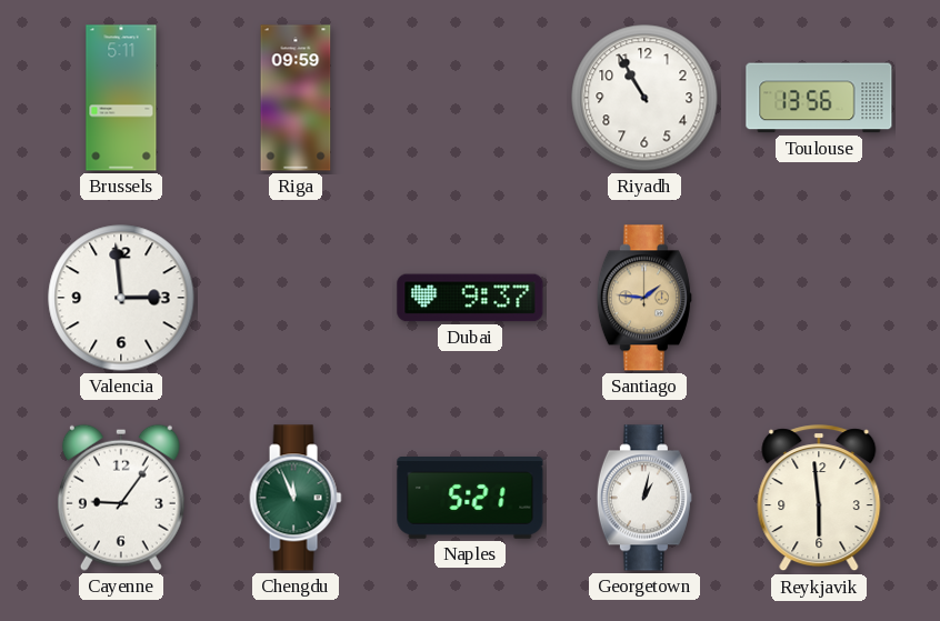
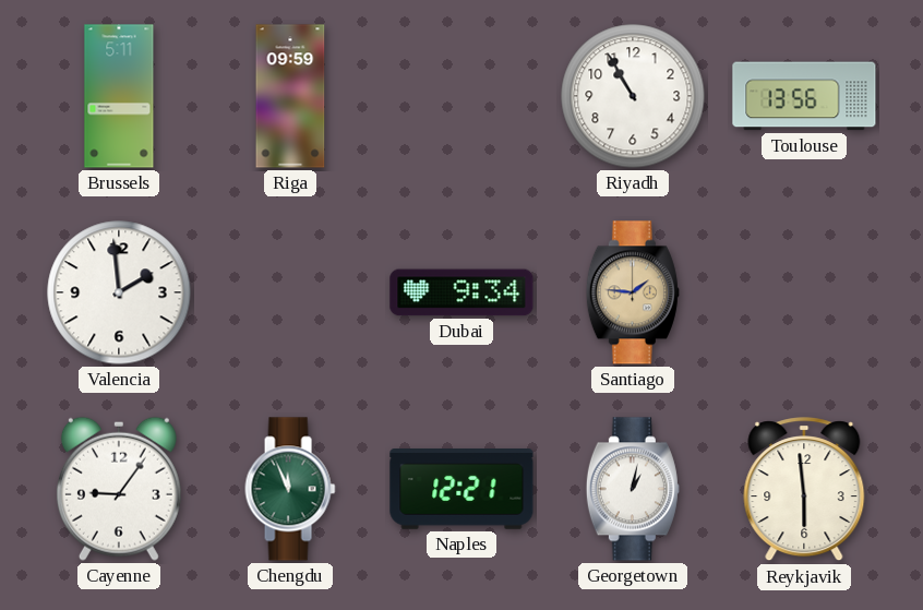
Valencia: 2:59 -> 1:59 (119, 292)
Dubai: 9:37 -> 9:34 (461, 292)
Naples: 5:21 -> 12:21 (461, 490)
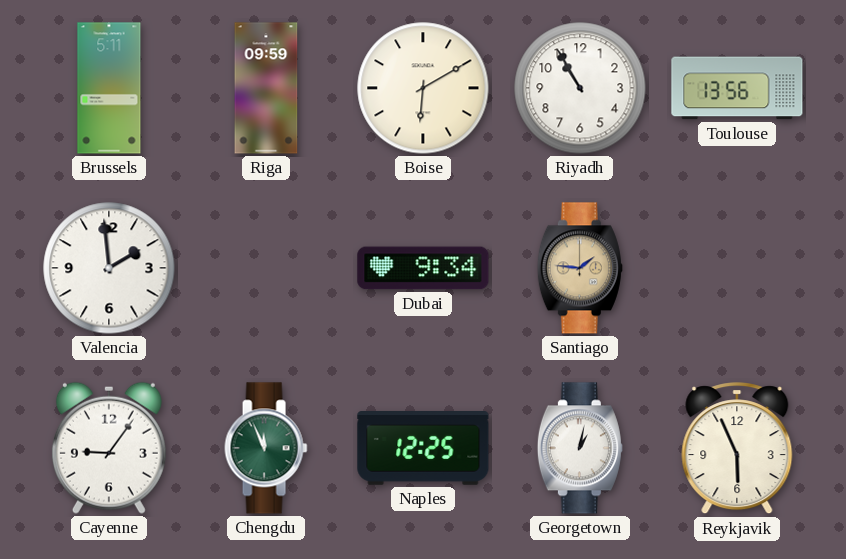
Boise: none -> 6:10 (423, 88)
Naples: 12:21 -> 12:25 (423, 449)
Reykjavik: 5:59 -> 5:56 (737, 449)
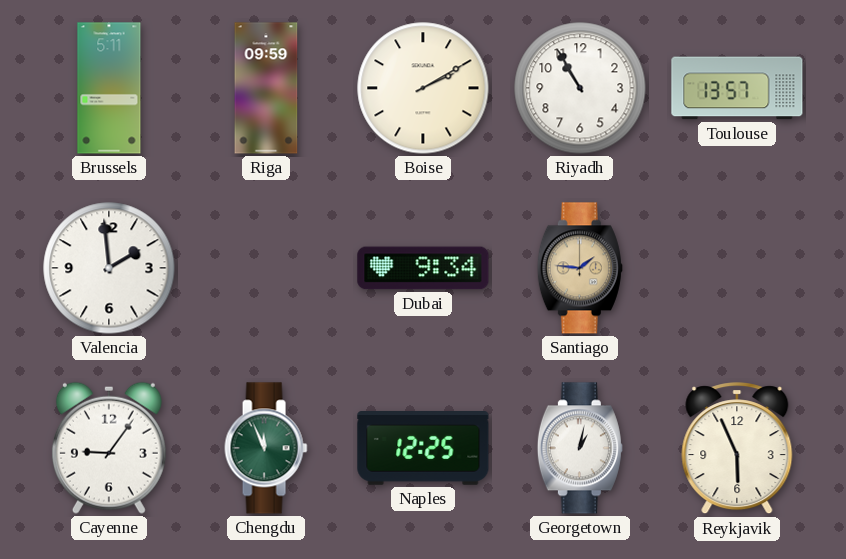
Boise: 6:10 -> 2:10 (423, 88)
Toulouse: 13:56 -> 13:57 (737, 88)
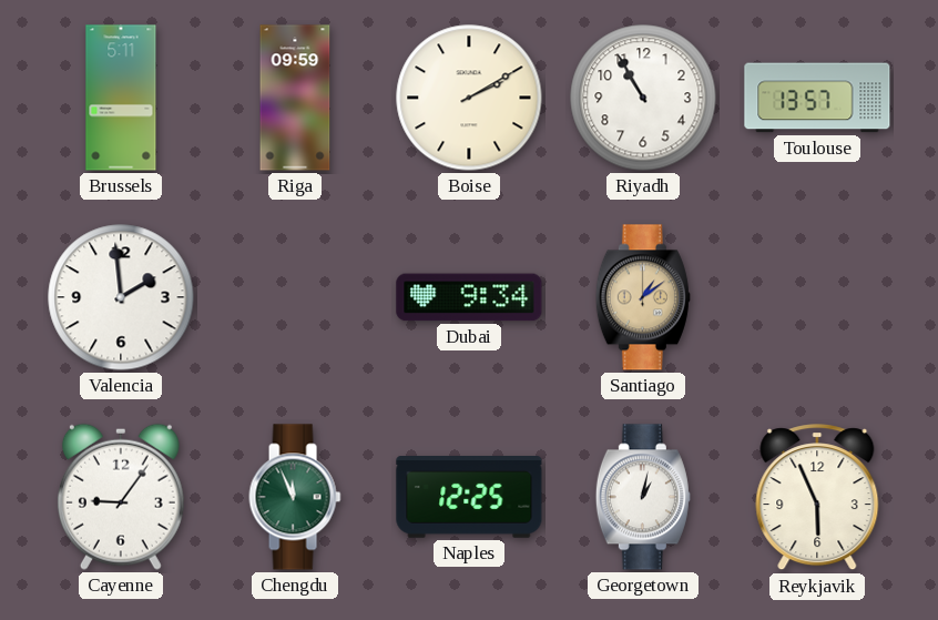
Santiago: 1:46 -> 1:09 (643, 297)
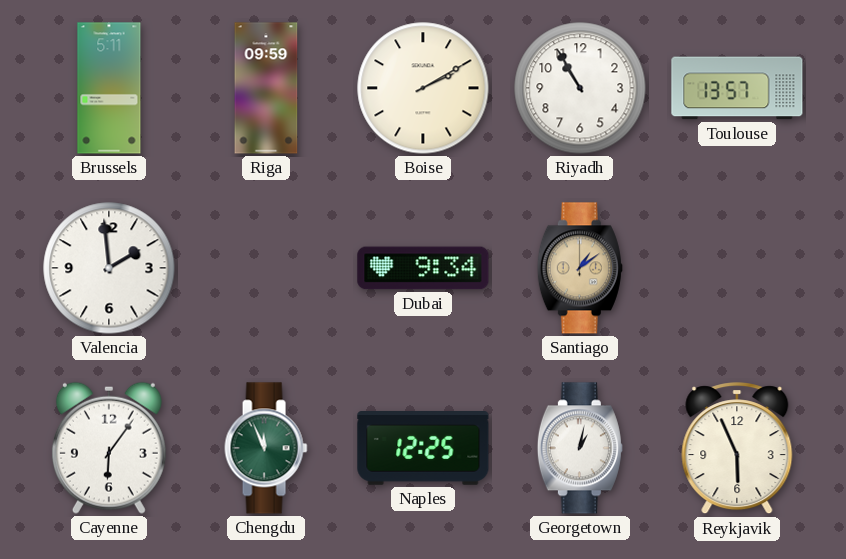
Cayenne: 9:06 -> 6:06 (109, 448)
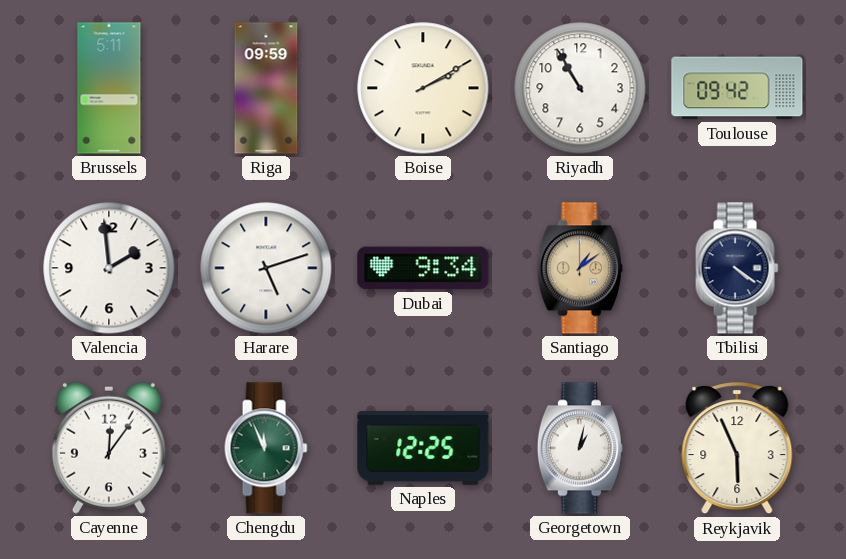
Toulouse: 13:57 -> 09:42 (737, 88)
Harare: none -> 5:12 (266, 268)
Tbilisi: none -> 4:21 (737, 268)
Cayenne: 6:06 -> 12:06 (109, 448)
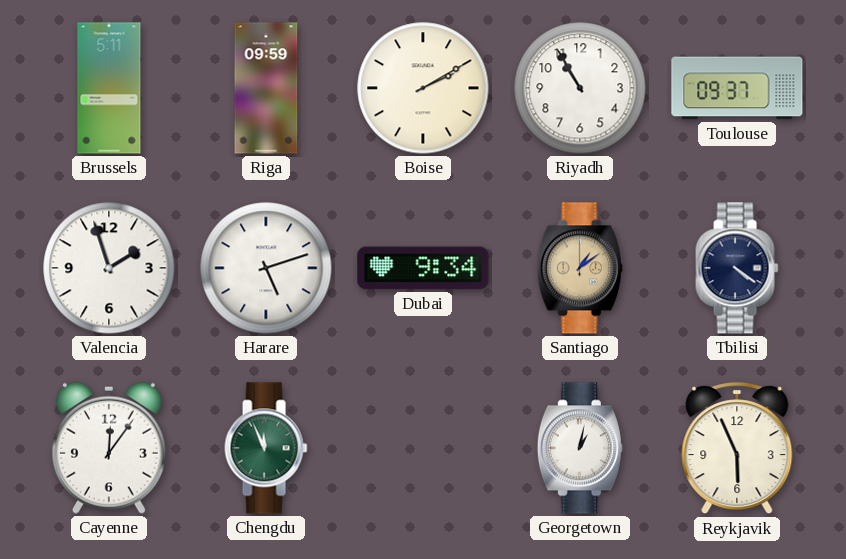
Toulouse: 09:42 -> 09:37 (737, 88)
Valencia: 1:59 -> 1:57 (109, 268)
Naples: 12:25 -> none (423, 449)
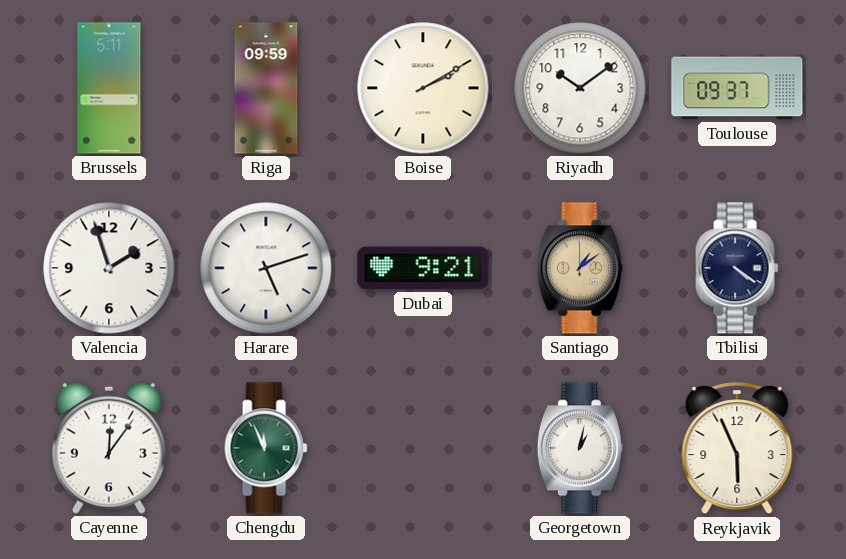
Riyadh: 10:55 -> 10:09 (580, 88)
Dubai: 9:34 -> 9:21 (423, 268)
